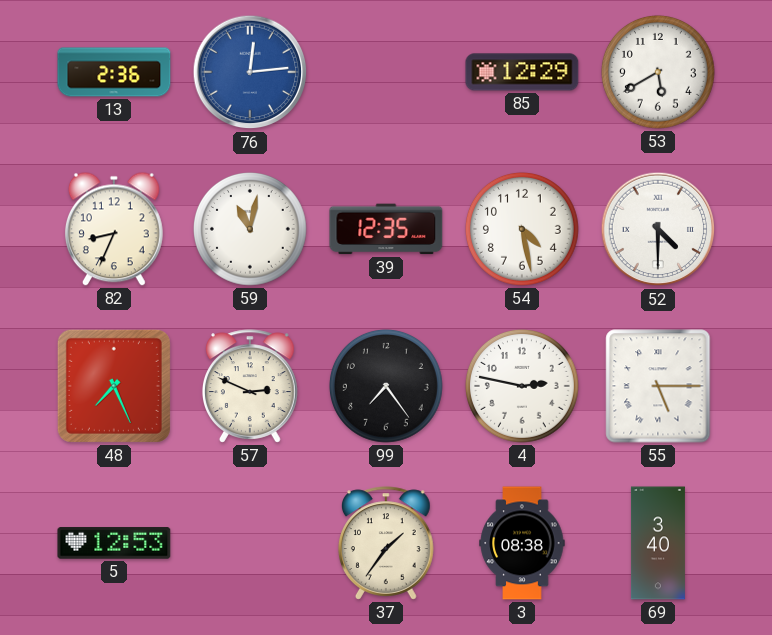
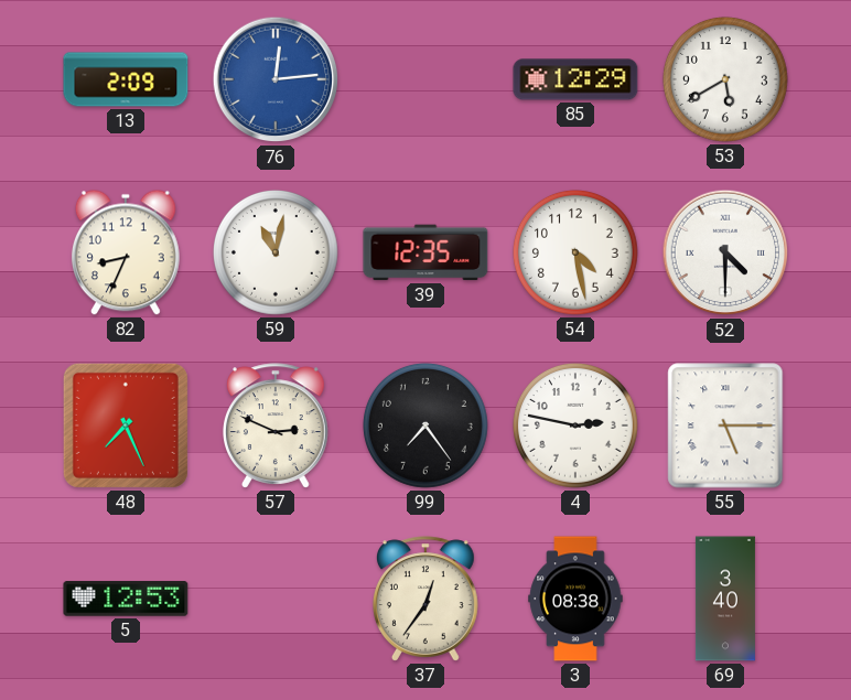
13: 2:36 -> 2:09 (126, 79)
37: 1:36 -> 12:36 (425, 599)
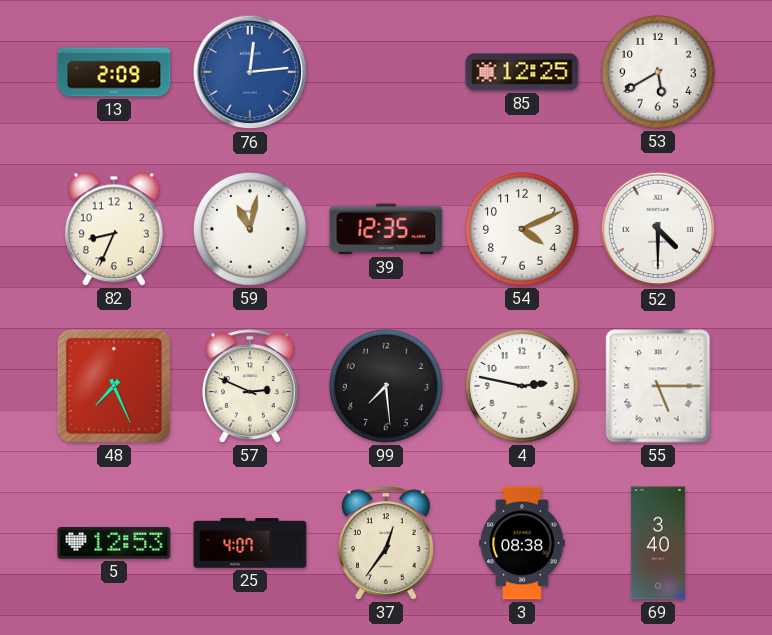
85: 12:29 -> 12:25 (522, 72)
54: 4:28 -> 4:11 (522, 229)
99: 7:24 -> 7:29 (386, 386)
25: none -> 4:07 (250, 543)
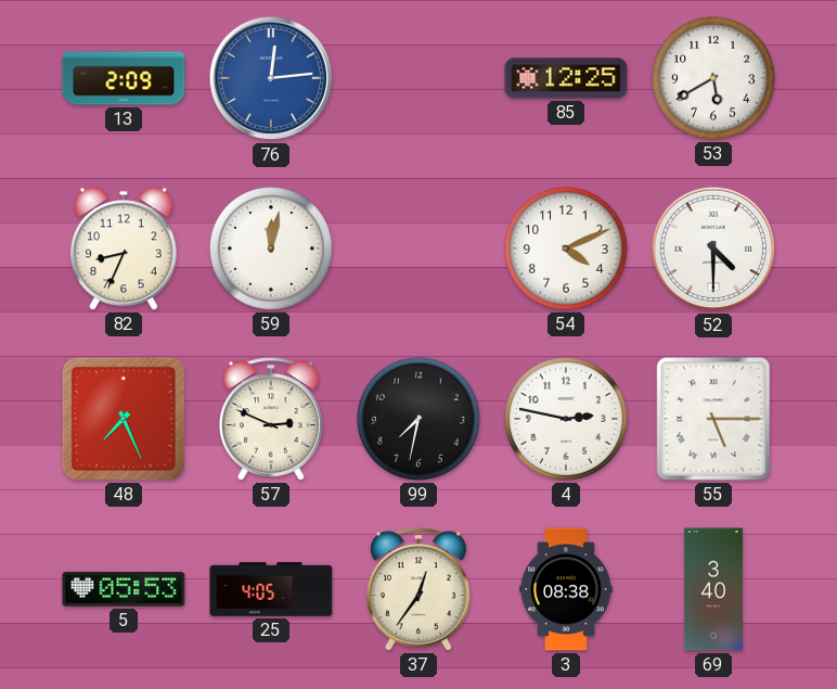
59: 11:02 -> 12:02 (271, 248)
39: 12:35 -> none (386, 229)
99: 7:29 -> 7:32 (419, 419)
5: 12:53 -> 05:53 (124, 589)
25: 4:07 -> 4:05 (271, 589)
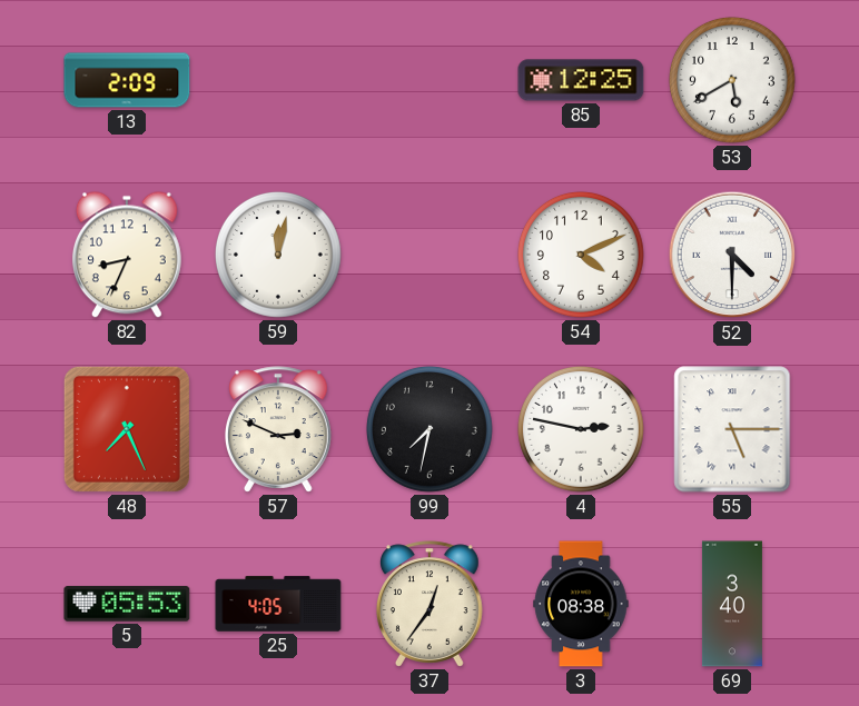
76: 12:14 -> none (271, 78)
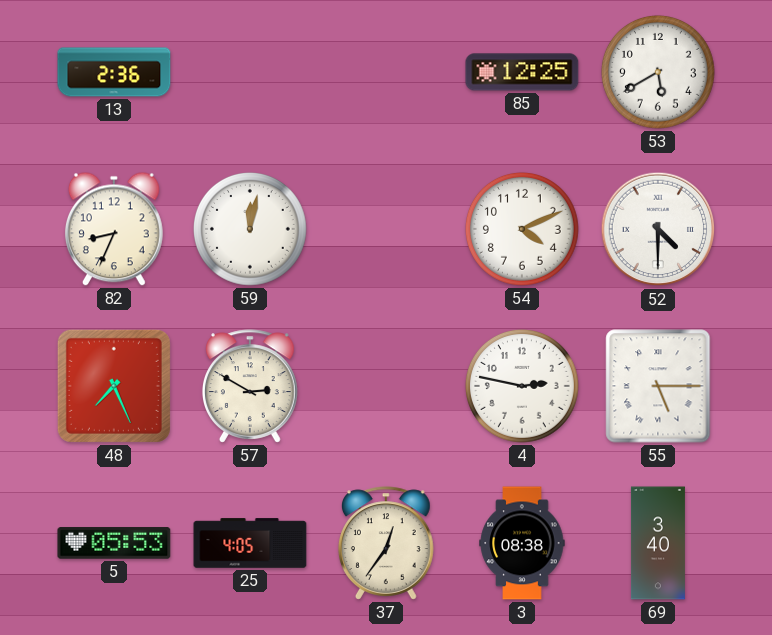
13: 2:09 -> 2:36 (114, 72)
57: 2:49 -> 2:50 (250, 386)
99: 7:32 -> none (429, 429)
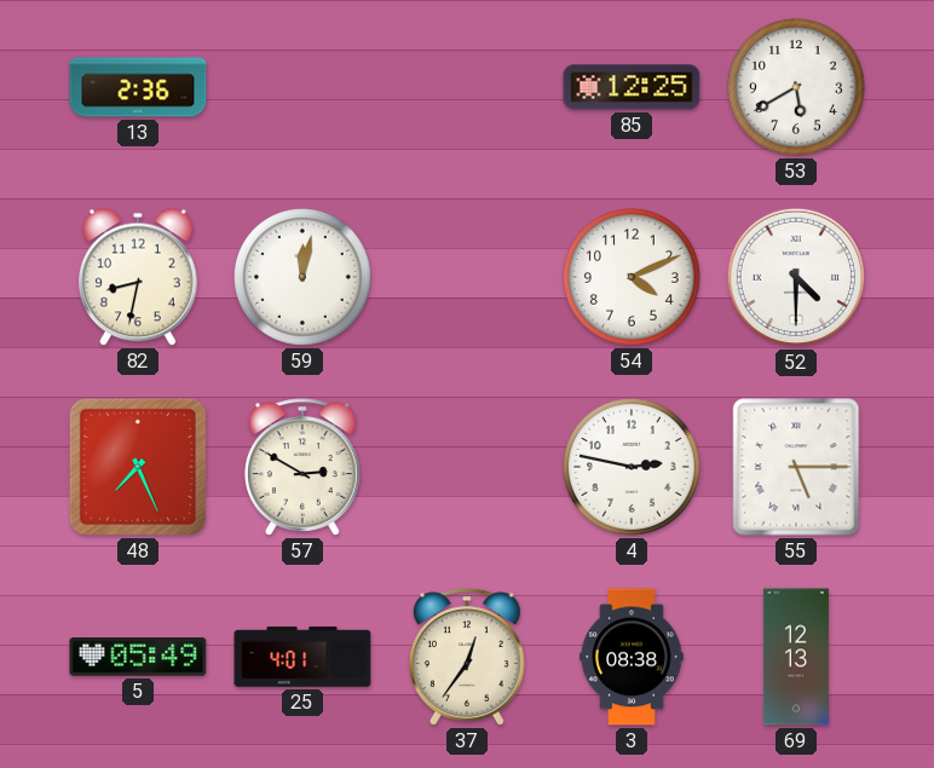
82: 8:34 -> 8:32 (138, 277)
5: 05:53 -> 05:49 (138, 657)
25: 4:05 -> 4:01 (302, 657)
69: 3:40 -> 12:13 (796, 657)
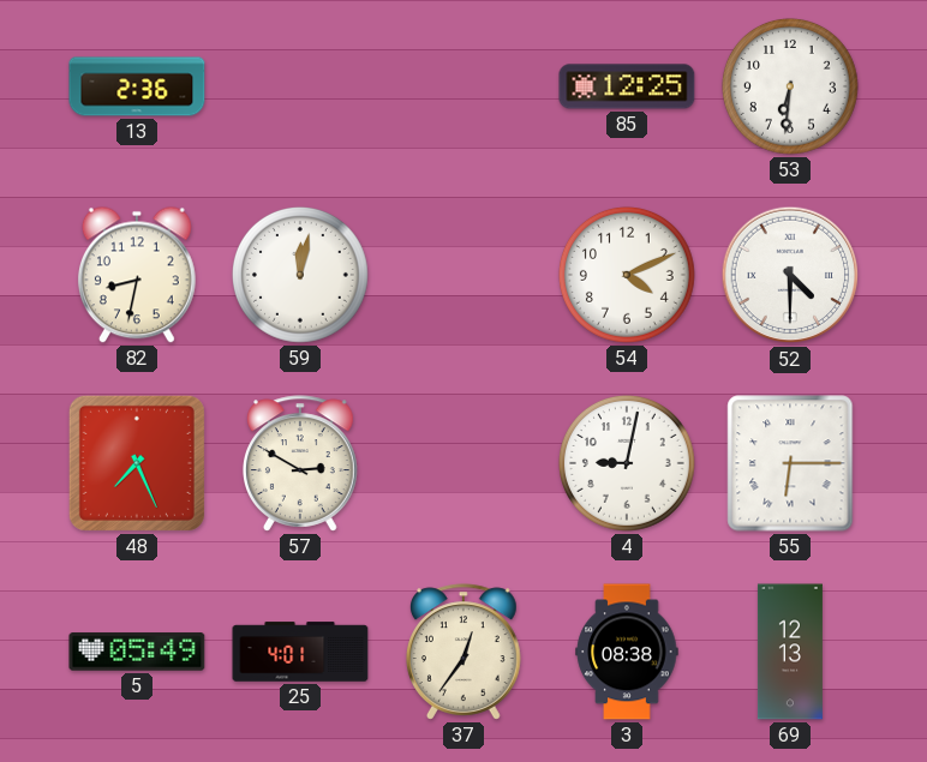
53: 5:40 -> 6:31 (790, 86)
4: 2:47 -> 9:02 (627, 463)
55: 5:15 -> 6:15 (790, 463)
